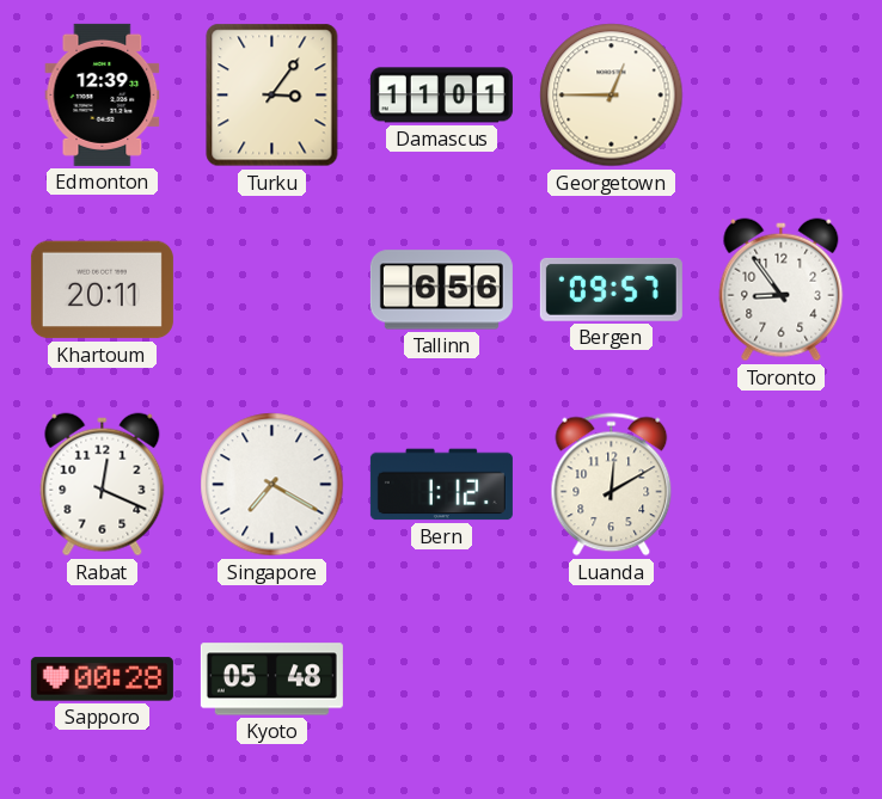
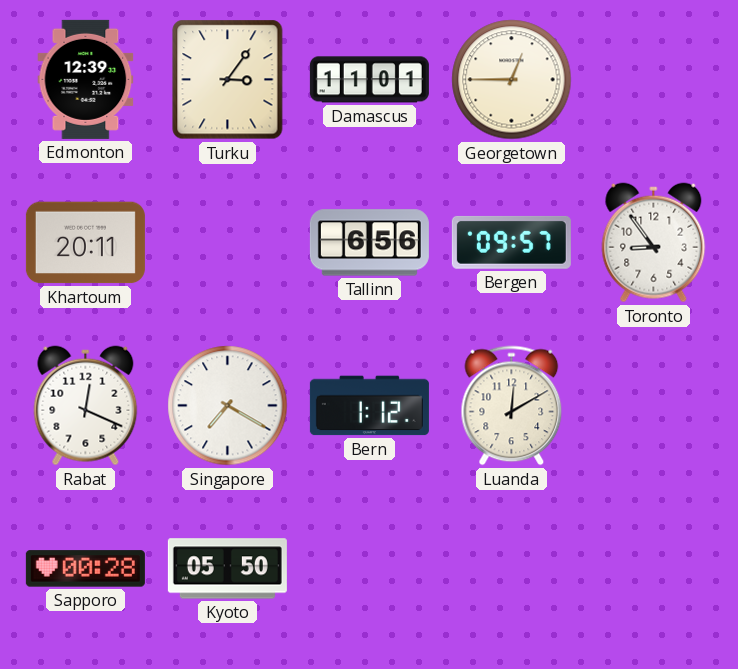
Kyoto: 05:48 -> 05:50 (227, 569)
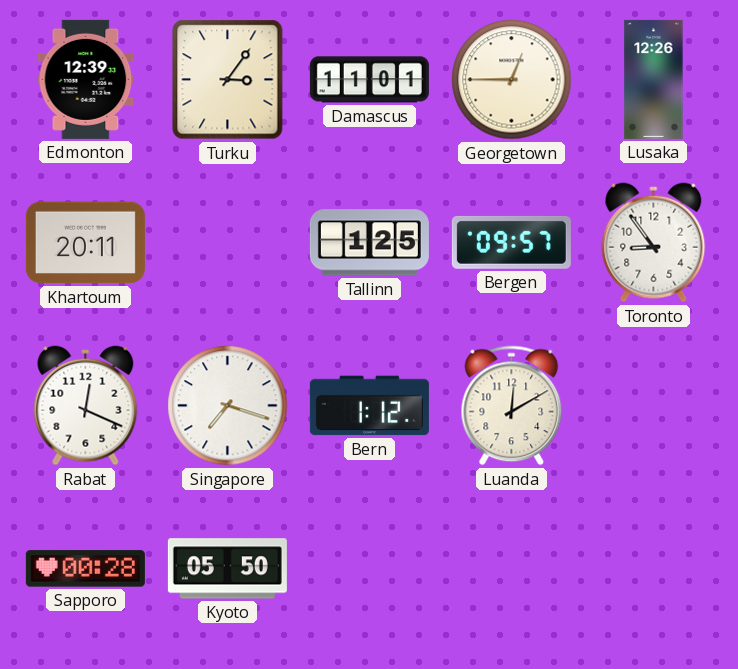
Lusaka: none -> 12:26 (654, 79)
Tallinn: 6:56 -> 1:25 (369, 243)
Singapore: 7:20 -> 7:18 (228, 406)
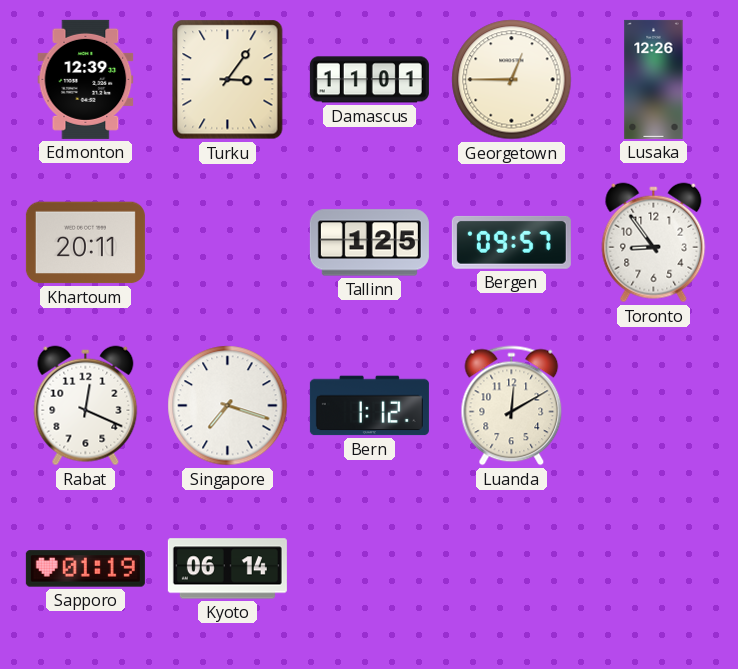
Sapporo: 00:28 -> 01:19 (85, 569)
Kyoto: 05:50 -> 06:14 (227, 569)
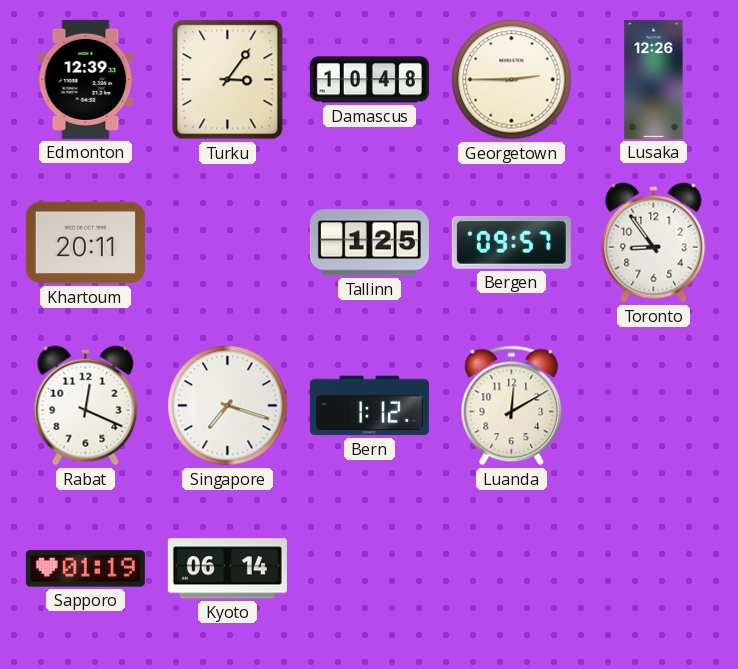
Damascus: 11:01 -> 10:48 (369, 80)
Georgetown: 12:45 -> 2:45 (512, 80)
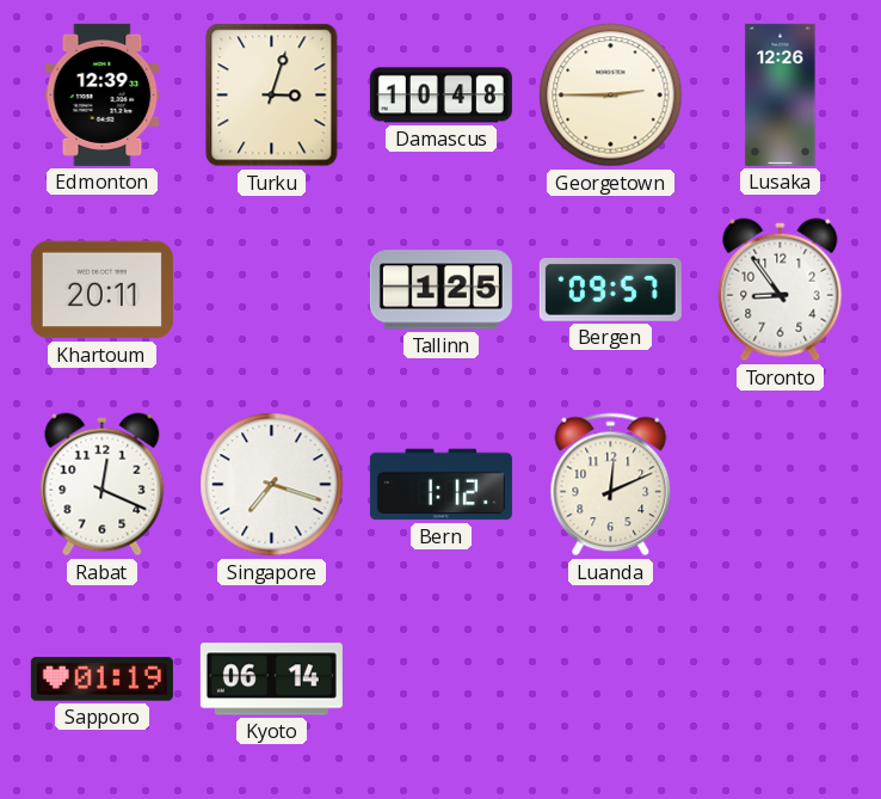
Turku: 3:06 -> 3:03 (272, 96)
Luanda: 12:10 -> 12:11 (611, 485)
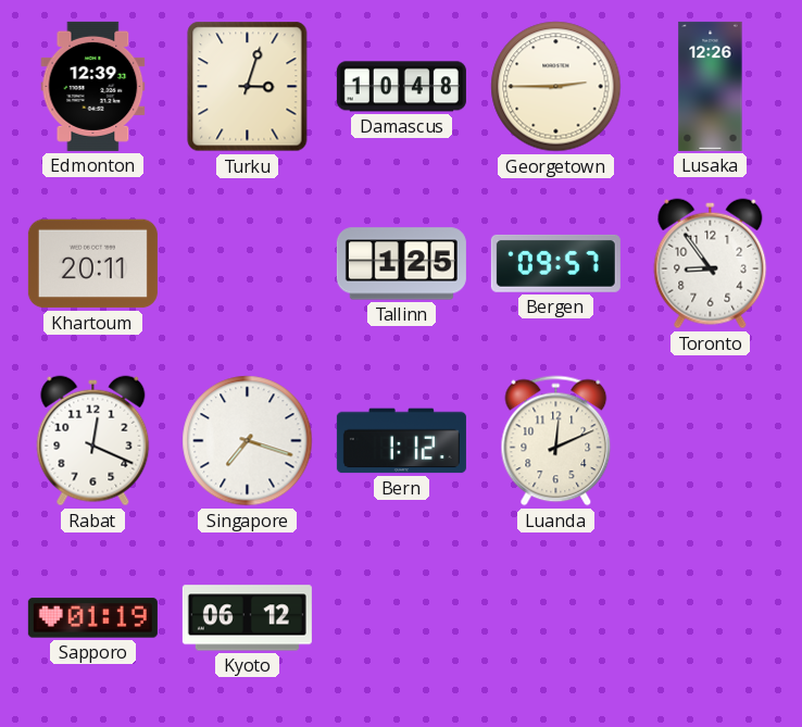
Kyoto: 06:14 -> 06:12 (247, 618)
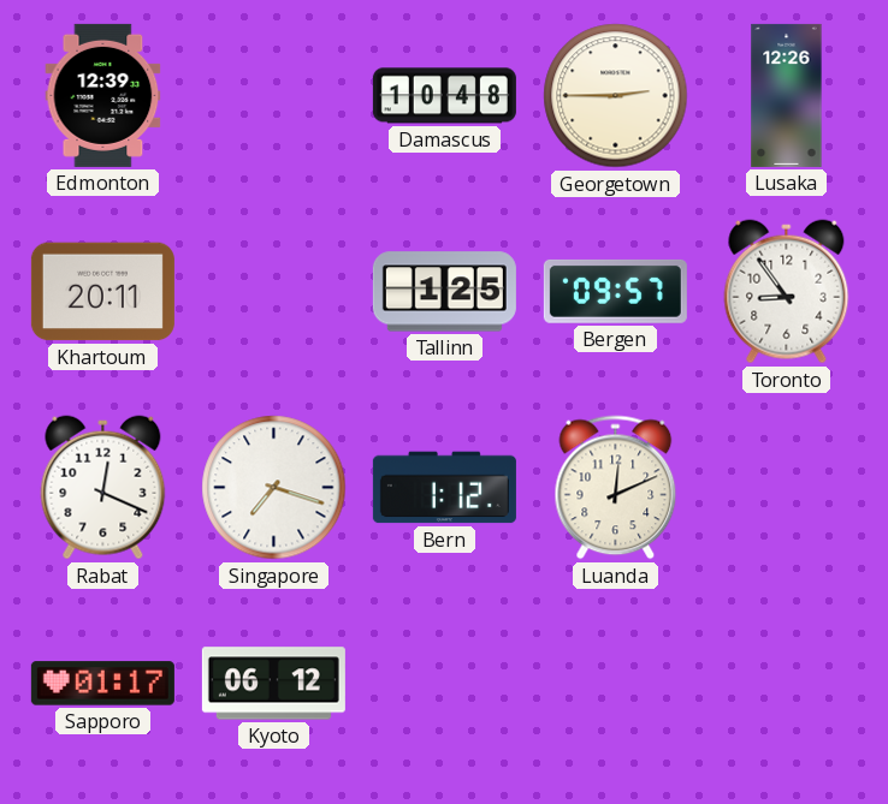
Turku: 3:03 -> none (248, 87)
Sapporo: 01:19 -> 01:17 (102, 684)
